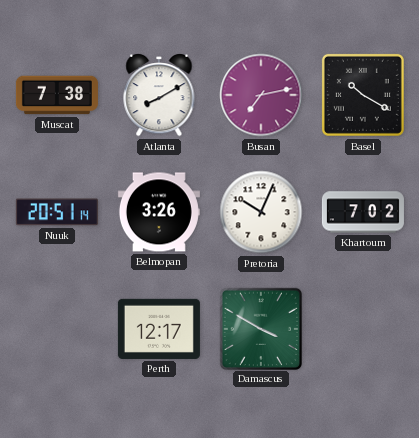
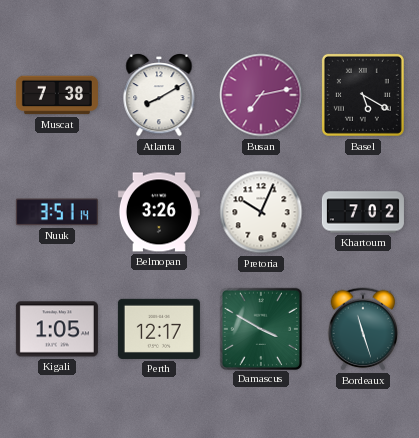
Basel: 10:20 -> 5:20 (363, 95)
Nuuk: 20:51 -> 3:51 (57, 212)
Kigali: none -> 1:05 (57, 329)
Bordeaux: none -> 11:27 (363, 329)
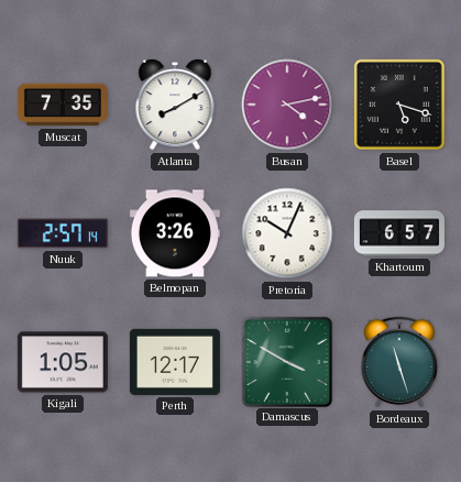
Muscat: 7:38 -> 7:35 (63, 105)
Busan: 7:13 -> 4:13 (287, 105)
Basel: 5:20 -> 5:18 (399, 105)
Nuuk: 3:51 -> 2:57 (63, 233)
Khartoum: 7:02 -> 6:57 (399, 233)
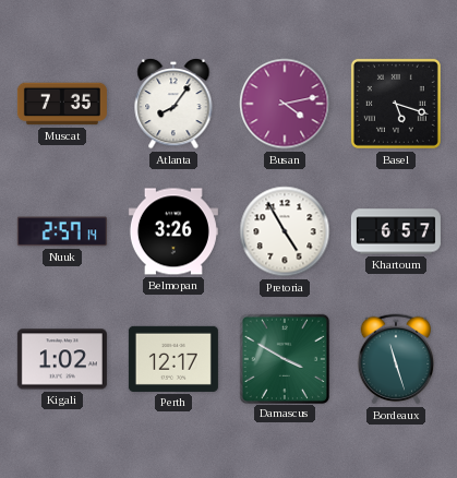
Atlanta: 8:10 -> 8:06 (173, 105)
Pretoria: 10:04 -> 4:55 (285, 231)
Kigali: 1:05 -> 1:02 (62, 359)
